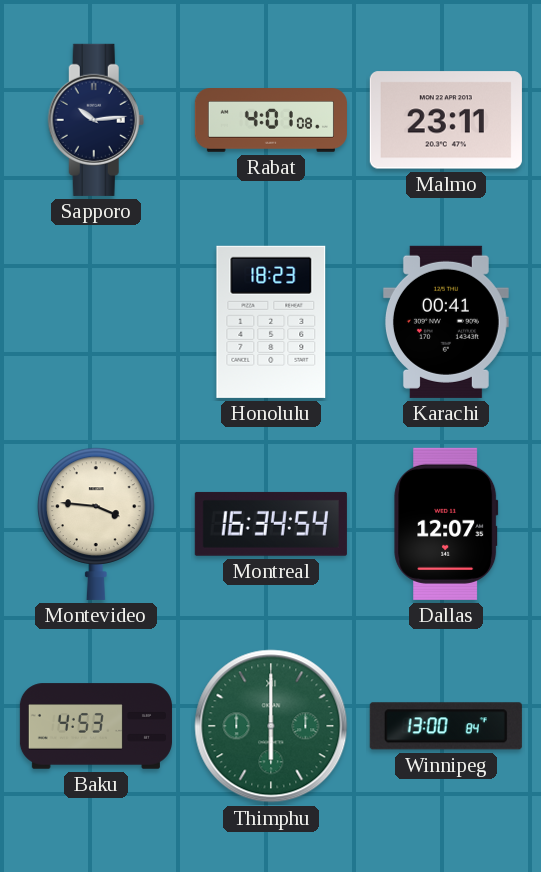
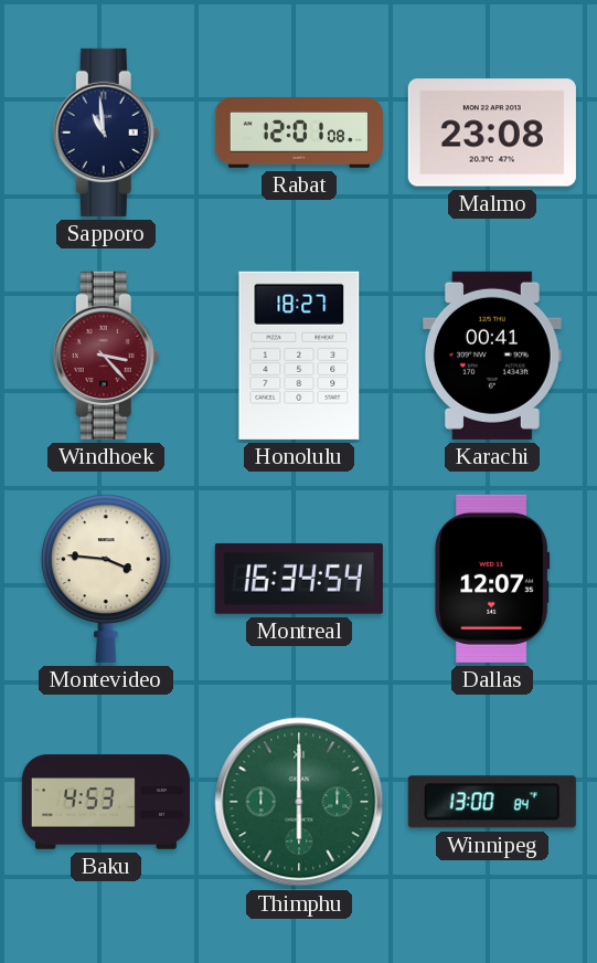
Sapporo: 10:14 -> 10:59 (106, 133)
Rabat: 4:01 -> 12:01 (299, 134)
Malmo: 23:11 -> 23:08 (492, 133)
Windhoek: none -> 3:23 (106, 356)
Honolulu: 18:23 -> 18:27 (299, 356)
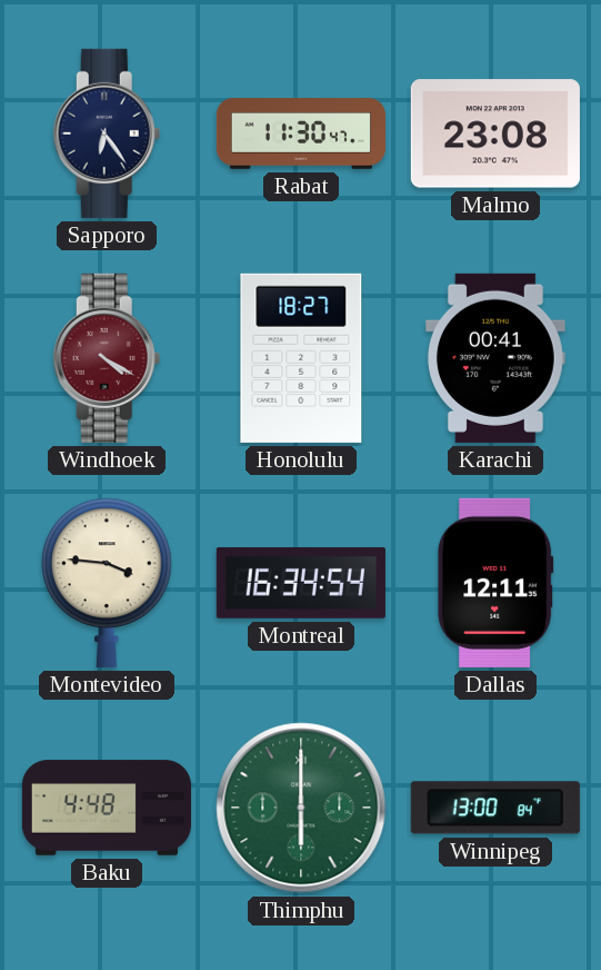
Sapporo: 10:59 -> 6:24 (107, 133)
Rabat: 12:01 -> 11:30 (301, 135)
Windhoek: 3:23 -> 4:20 (107, 358)
Dallas: 12:07 -> 12:11 (495, 583)
Baku: 4:53 -> 4:48 (107, 808)
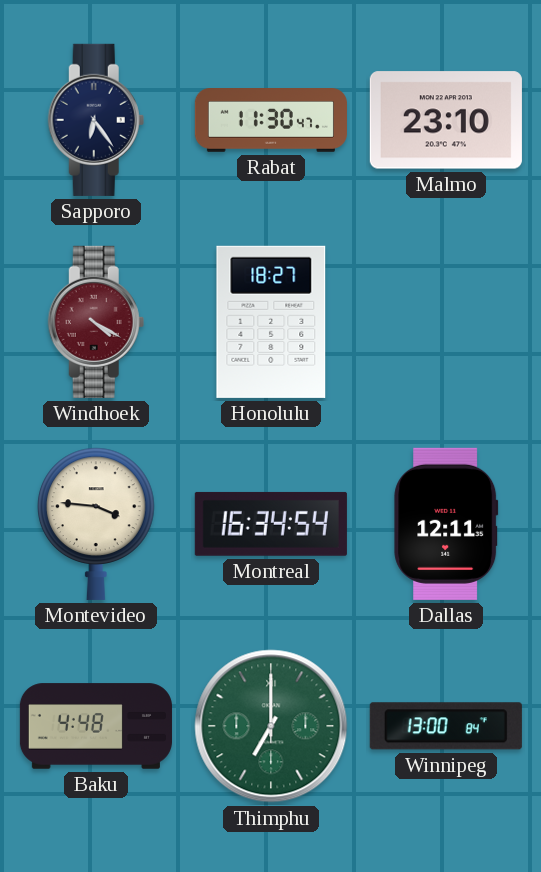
Malmo: 23:08 -> 23:10 (446, 120)
Karachi: 00:41 -> none (495, 358)
Thimphu: 6:00 -> 7:00 (271, 726)
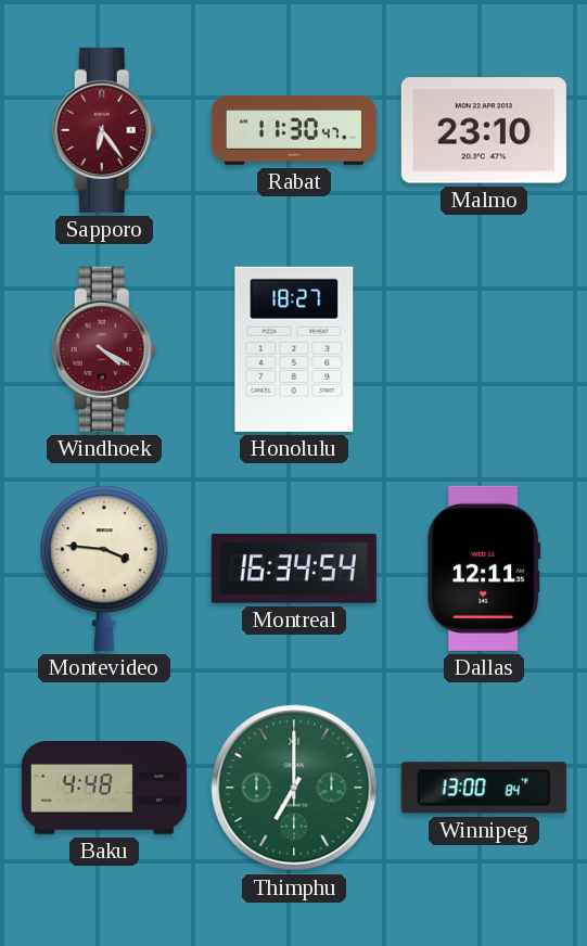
Sapporo dial: navy -> burgundy (104, 130)
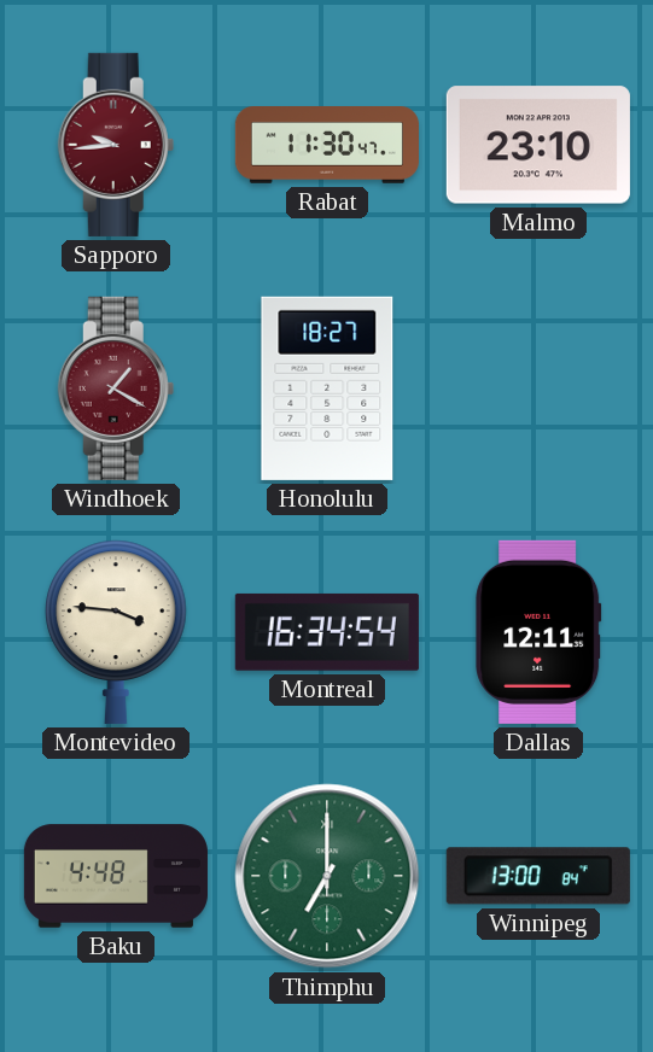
Sapporo: 6:24 -> 9:44 (116, 145)
Windhoek: 4:20 -> 1:20 (116, 388)
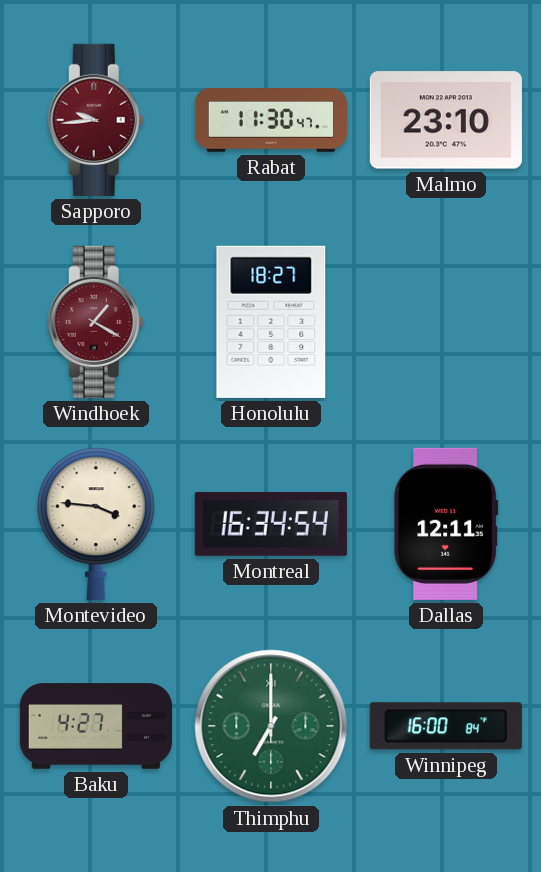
Baku: 4:48 -> 4:27 (96, 726)
Winnipeg: 13:00 -> 16:00 (446, 726)
